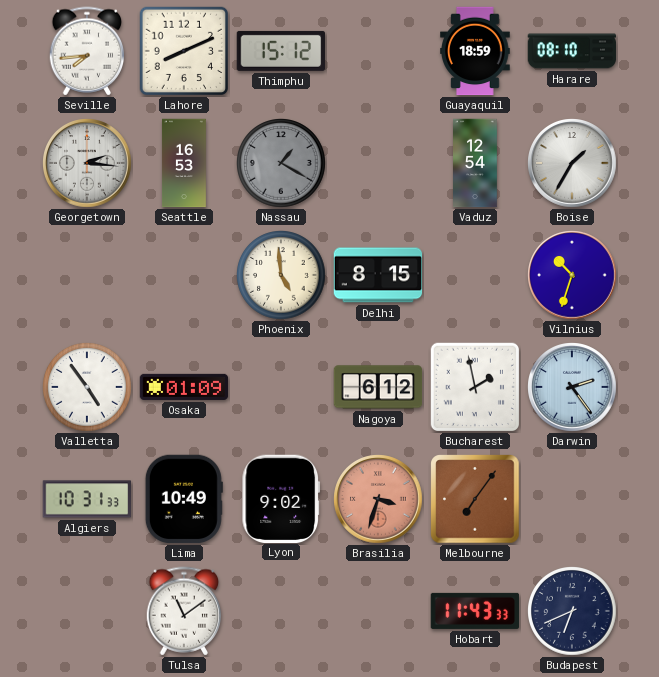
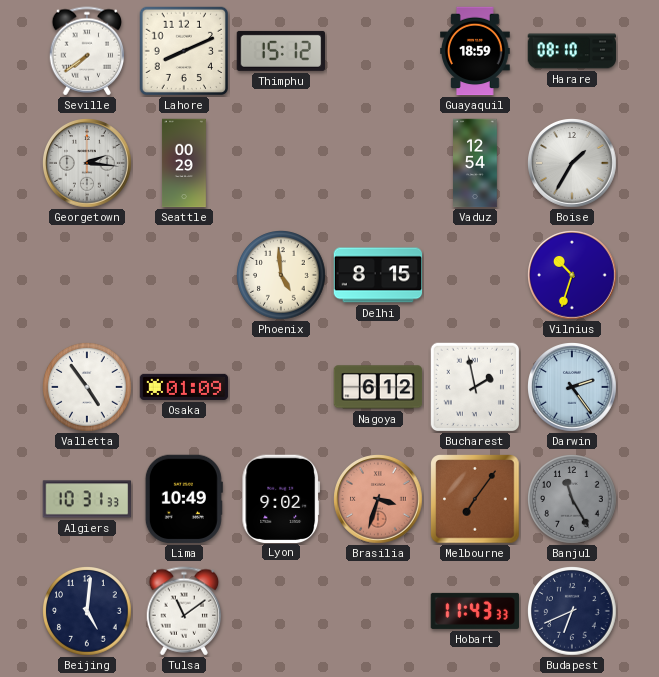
Seville: 7:44 -> 7:39 (87, 51)
Seattle: 16:53 -> 00:29 (184, 163)
Nassau: 1:20 -> none (281, 163)
Banjul: none -> 11:25 (572, 499)
Beijing: none -> 5:01 (87, 611)
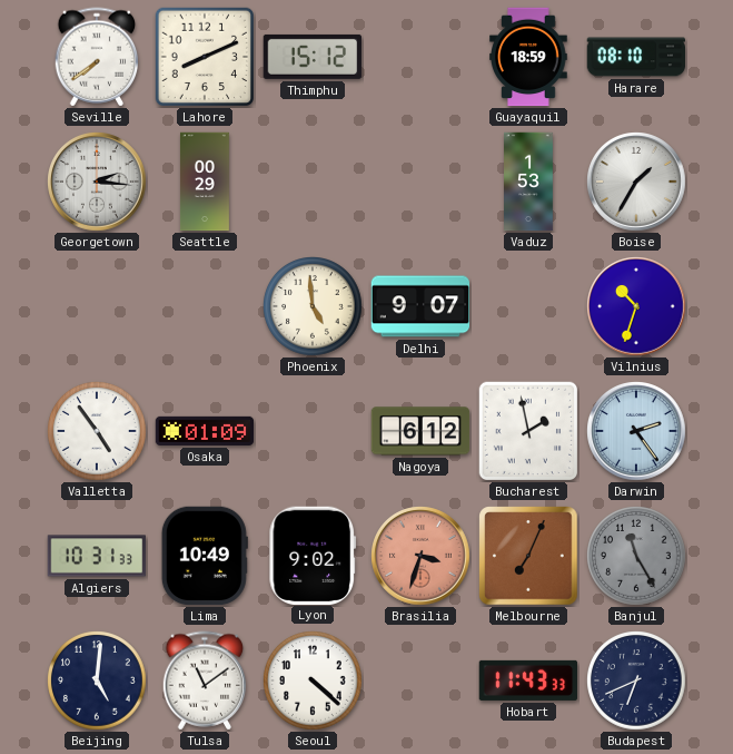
Vaduz: 12:54 -> 1:53 (529, 182)
Delhi: 8:15 -> 9:07 (420, 306)
Melbourne: 7:06 -> 7:04 (528, 556)
Seoul: none -> 4:22 (313, 680)
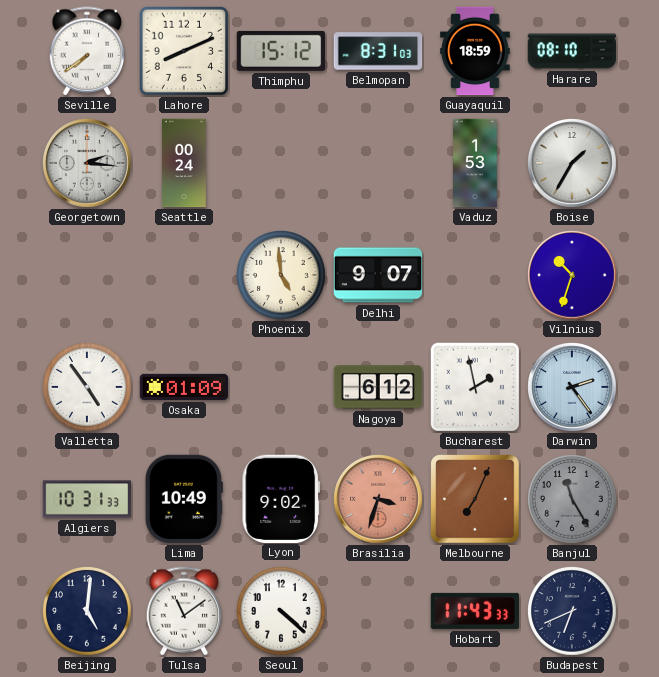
Belmopan: none -> 8:31 (378, 51)
Seattle: 00:29 -> 00:24 (184, 163)
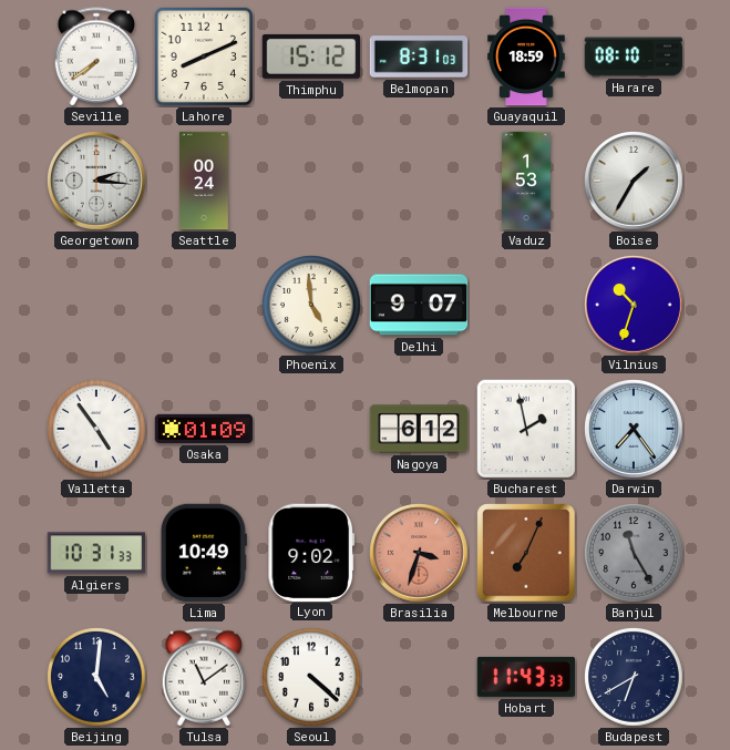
Darwin: 2:24 -> 7:24 (634, 429)
Budapest: 6:41 -> 6:40 (634, 677)
